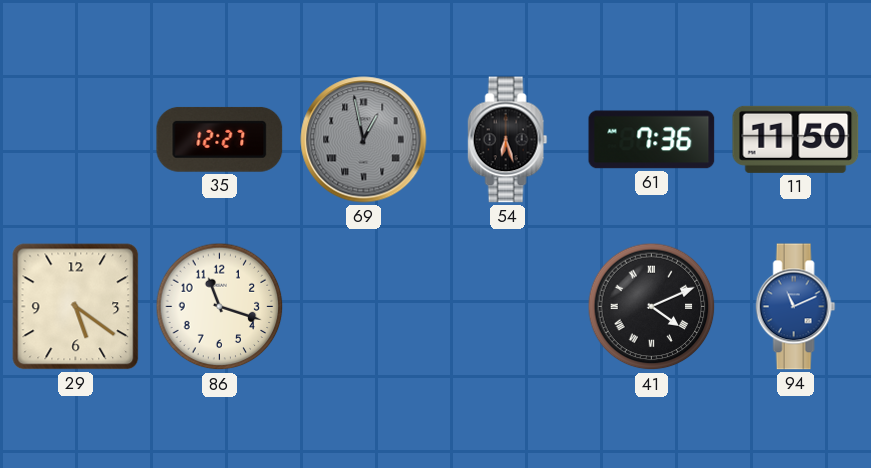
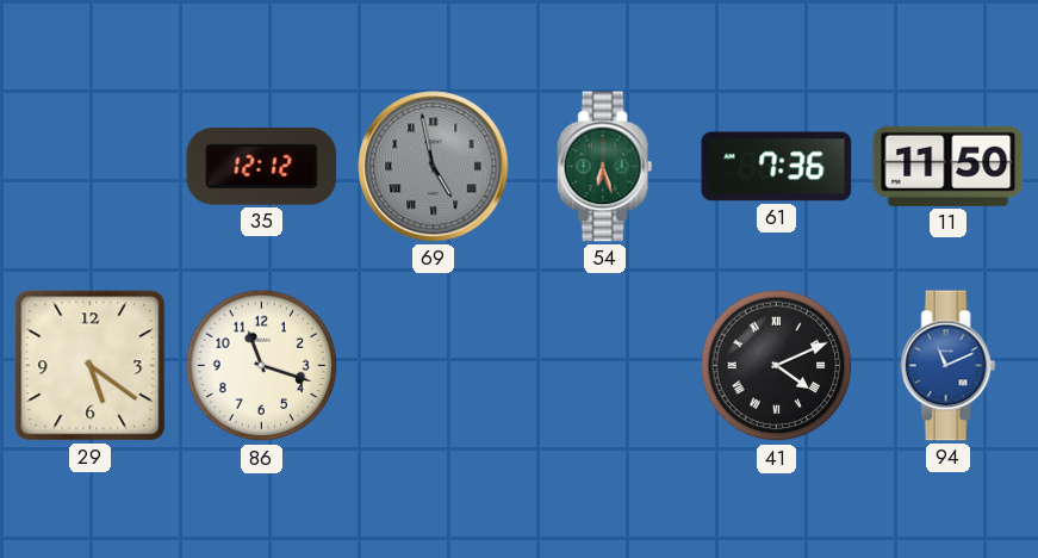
35: 12:27 -> 12:12 (262, 166)
69: 12:58 -> 4:58 (434, 167)
54 dial: black -> green (605, 167)
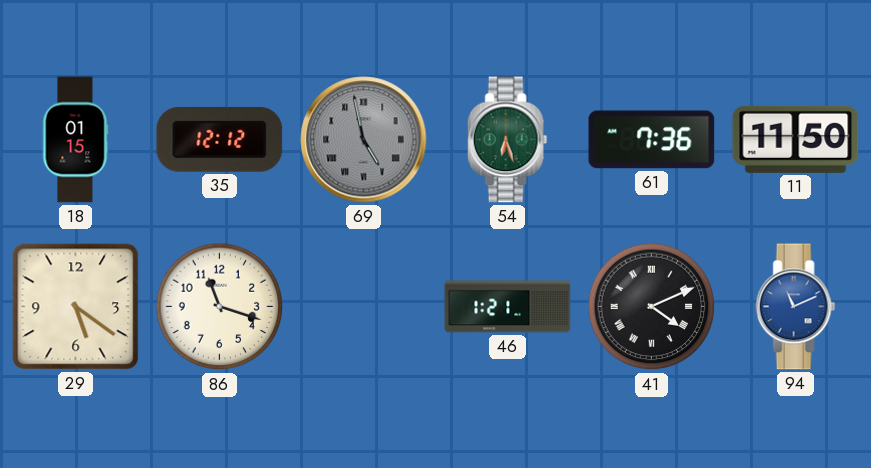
18: none -> 01:15 (76, 140)
46: none -> 1:21 (508, 307)
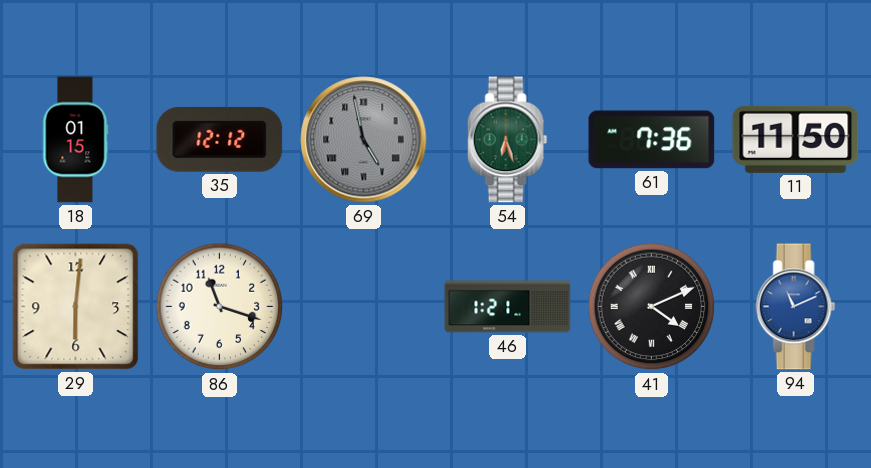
29: 5:21 -> 6:01 (76, 307)
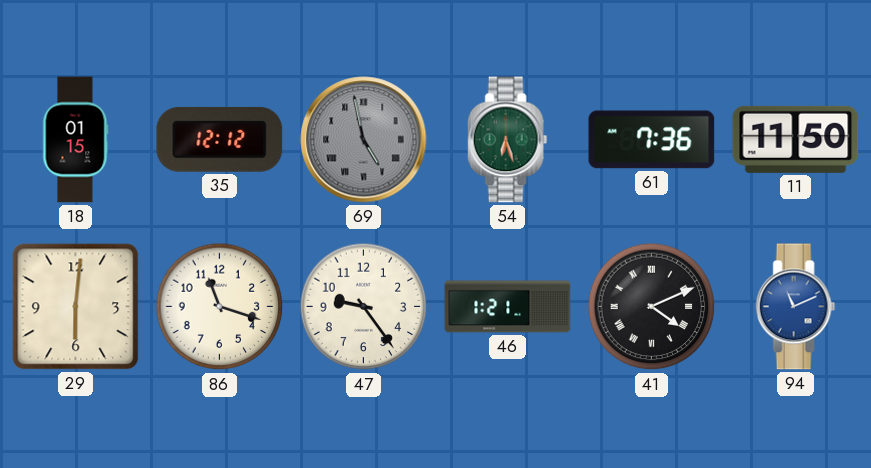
47: none -> 9:24 (364, 307)
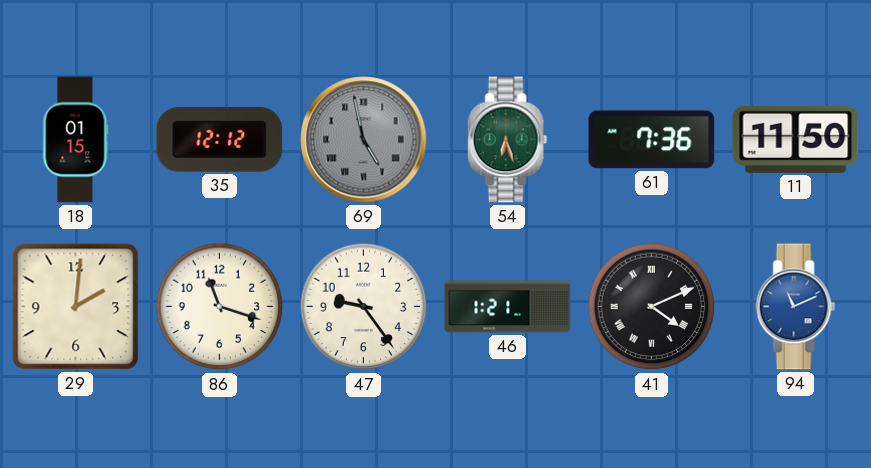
29: 6:01 -> 2:01 (76, 307)
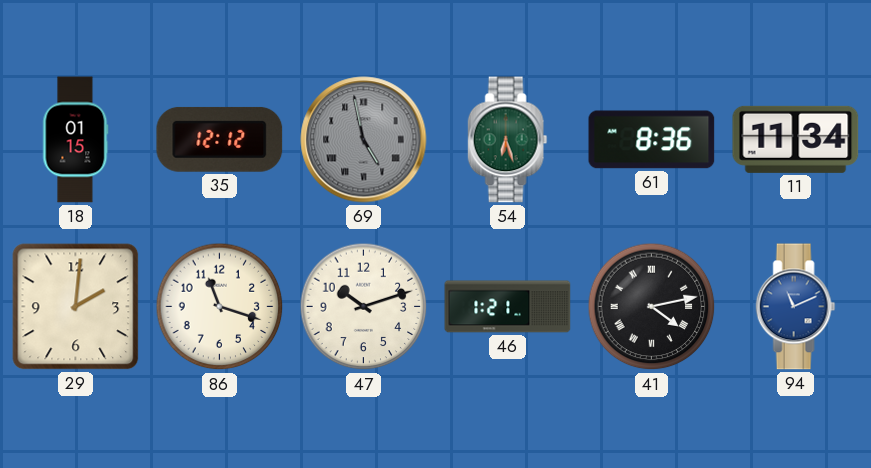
61: 7:36 -> 8:36 (652, 140)
11: 11:50 -> 11:34 (796, 139)
47: 9:24 -> 10:12 (364, 307)
41: 4:11 -> 4:13 (652, 307)
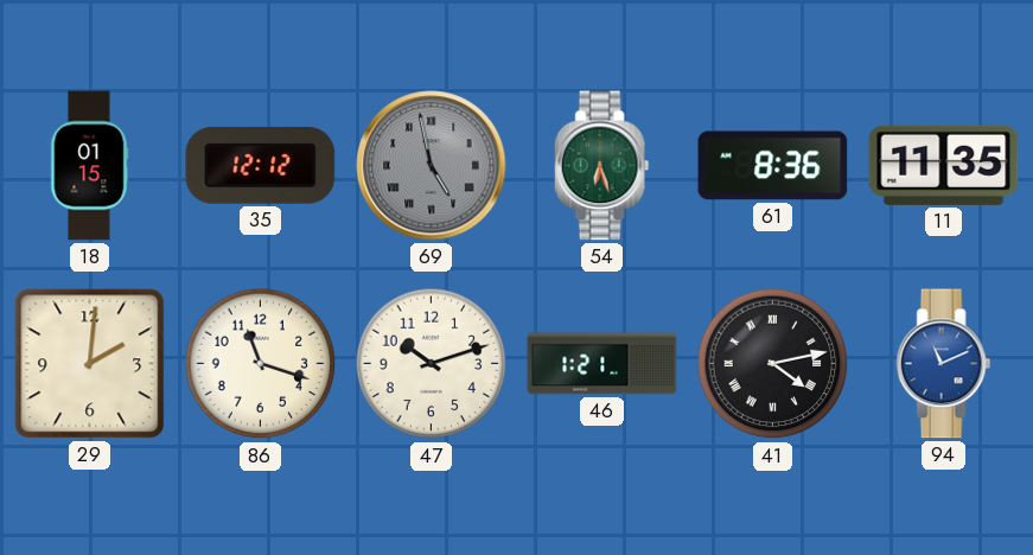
11: 11:34 -> 11:35 (944, 165)
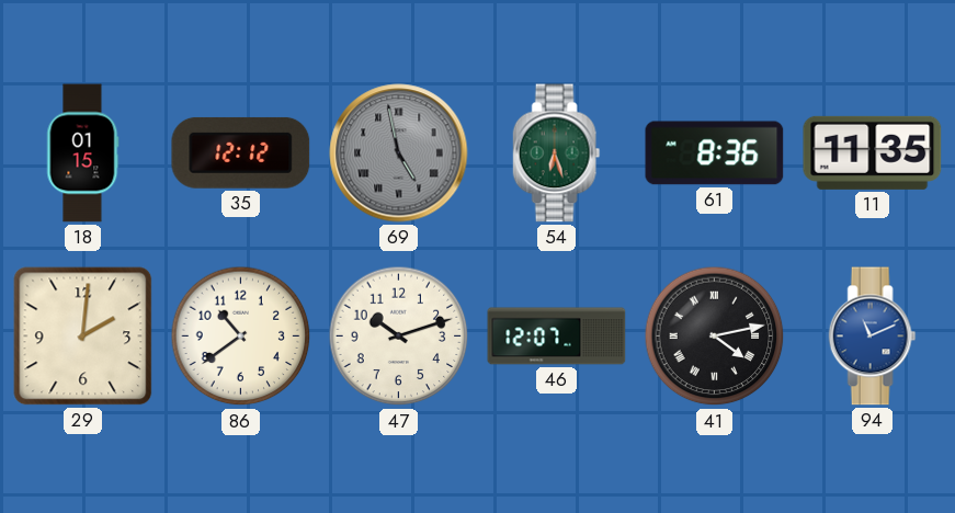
86: 11:18 -> 10:39 (241, 337)
46: 1:21 -> 12:07 (557, 337)
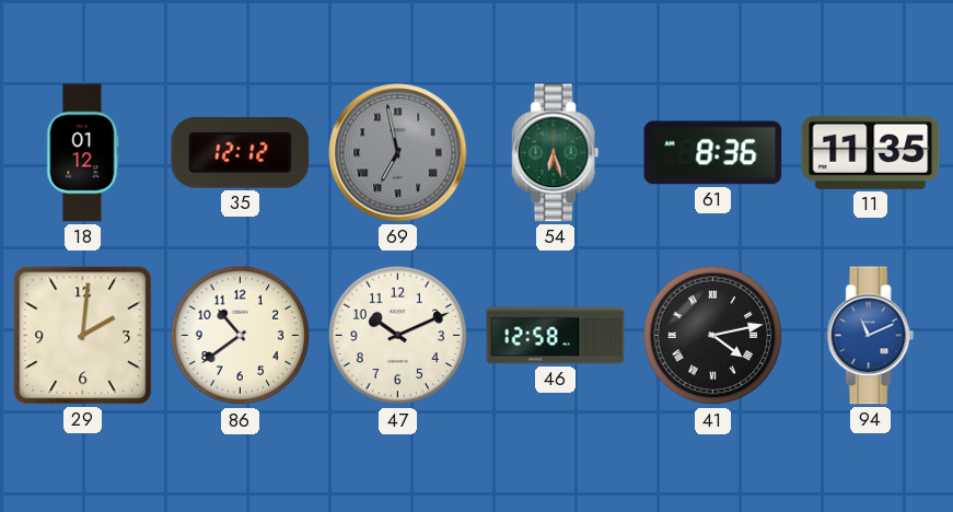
18: 01:15 -> 01:12 (83, 153)
69: 4:58 -> 6:58 (398, 153)
47: 10:12 -> 10:11 (398, 336)
46: 12:07 -> 12:58 (556, 336)
